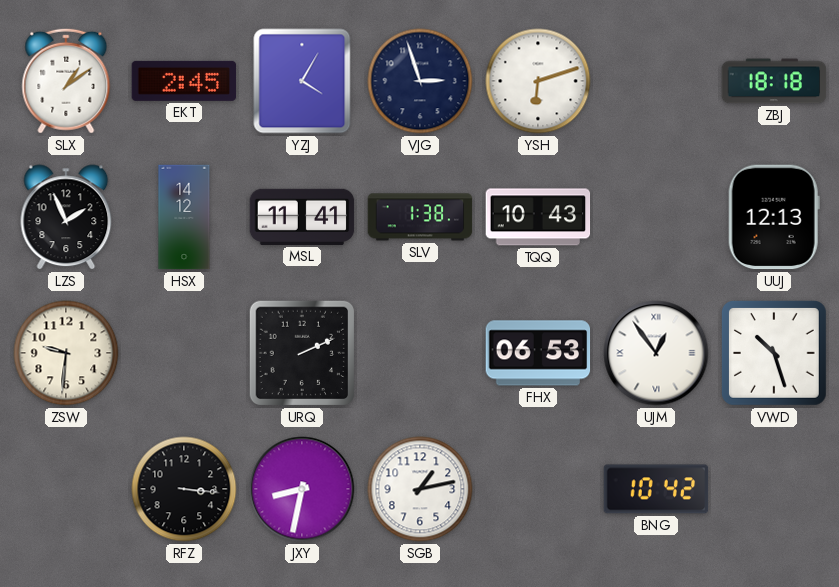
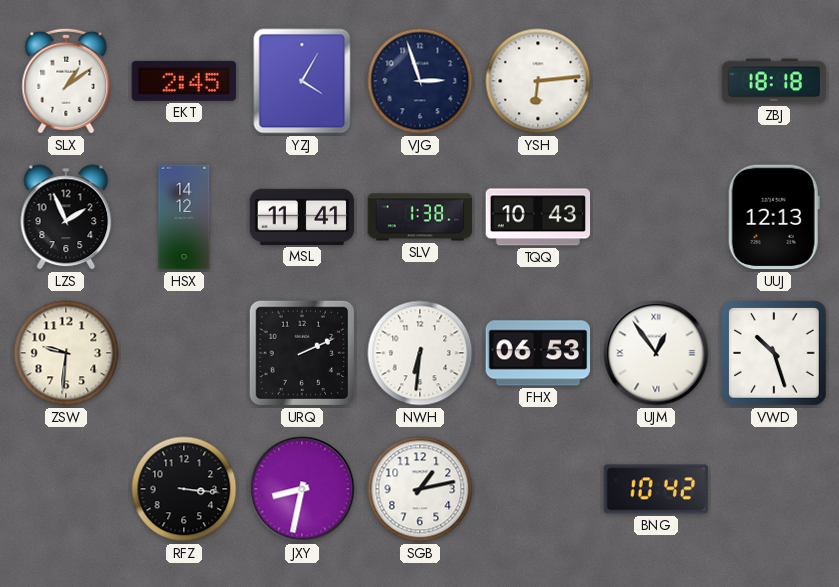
YSH: 6:12 -> 6:14 (538, 81)
NWH: none -> 6:31 (420, 353)
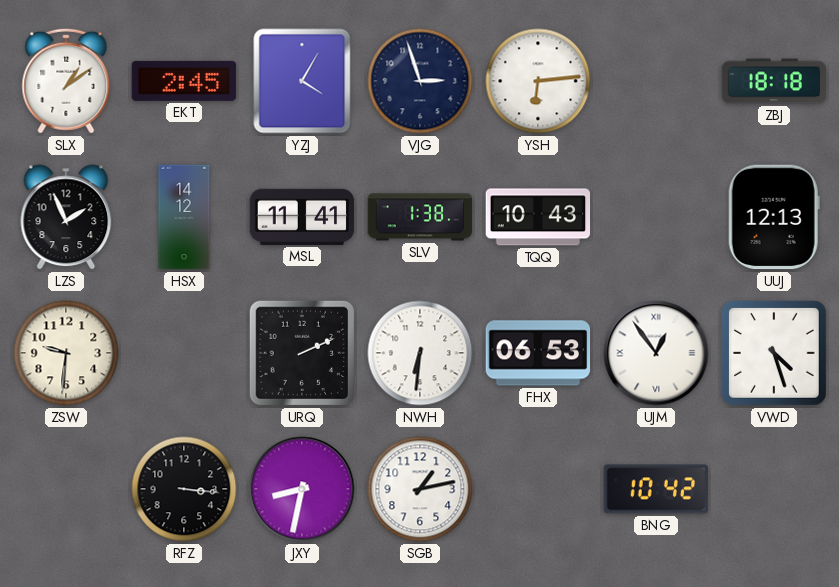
VWD: 10:27 -> 4:27 (775, 354)
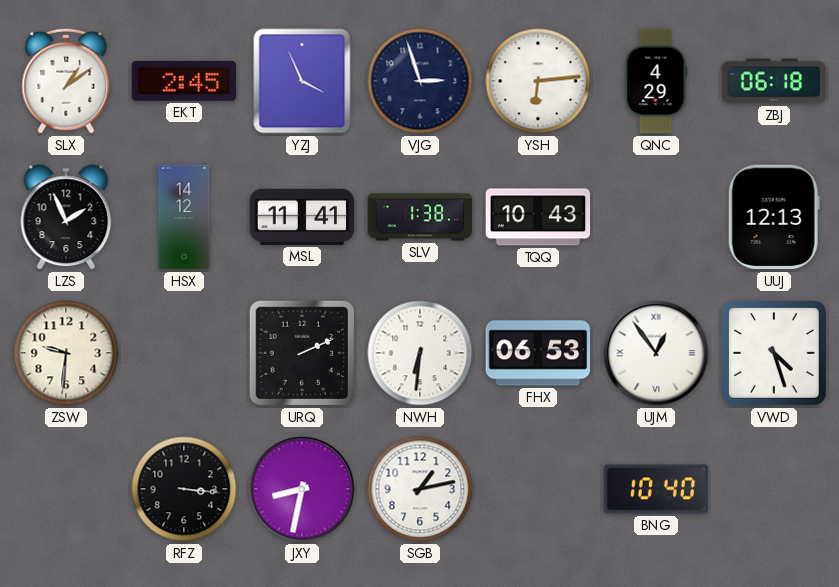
YZJ: 4:05 -> 3:56 (302, 81)
QNC: none -> 4:29 (656, 81)
ZBJ: 18:18 -> 06:18 (774, 81)
BNG: 10:42 -> 10:40 (656, 489)
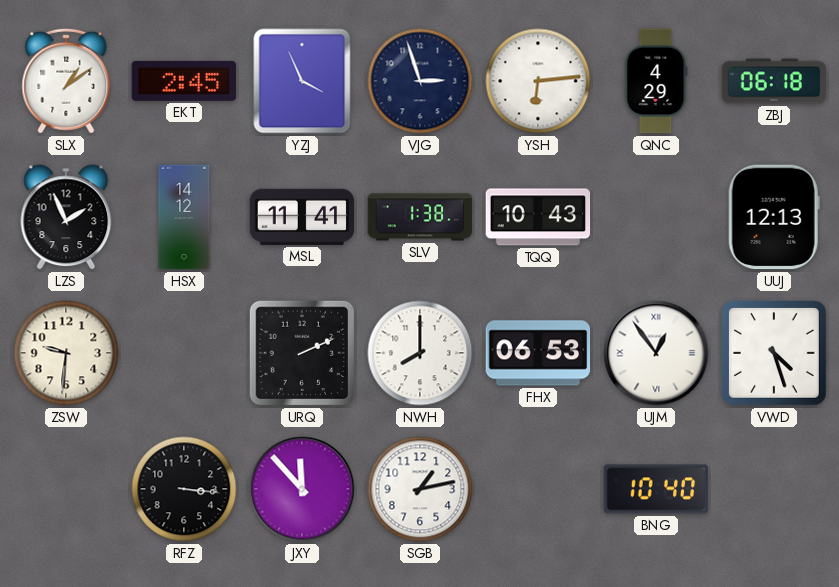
NWH: 6:31 -> 8:00 (420, 353)
JXY: 8:32 -> 11:53 (302, 489)
